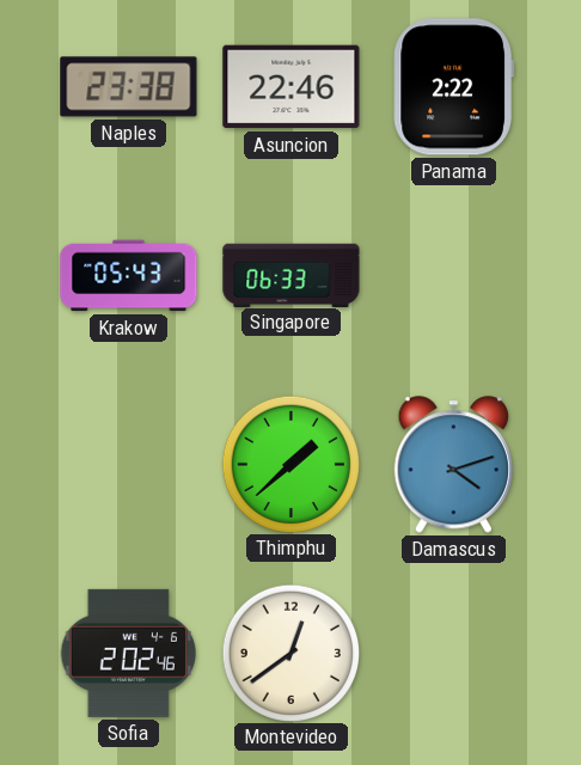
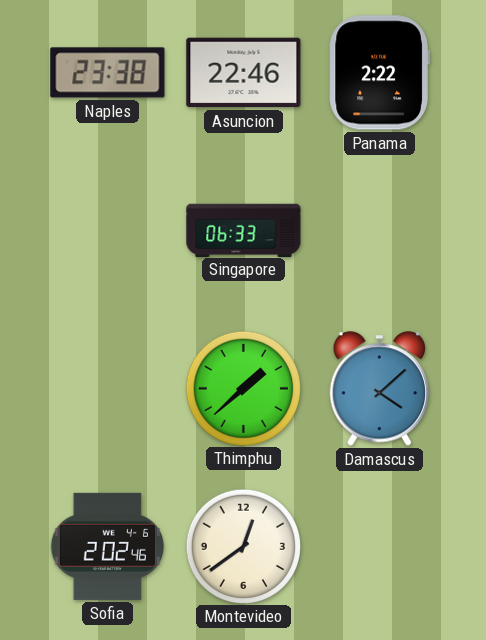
Krakow: 05:43 -> none (129, 276)
Damascus: 4:12 -> 4:08 (380, 389)
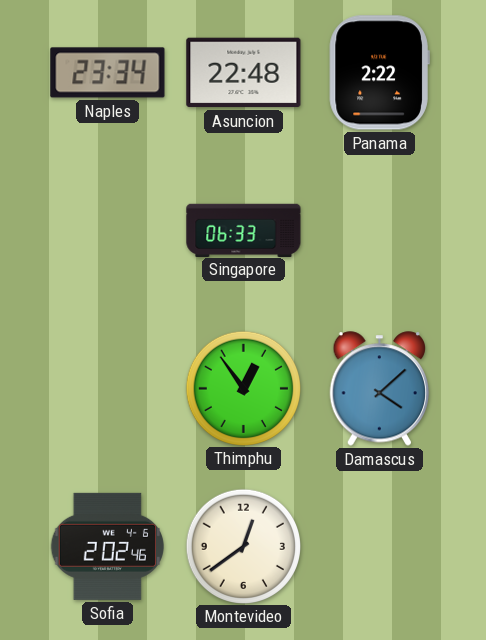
Naples: 23:38 -> 23:34 (108, 73)
Asuncion: 22:46 -> 22:48 (244, 73)
Thimphu: 1:38 -> 12:54 (243, 388)
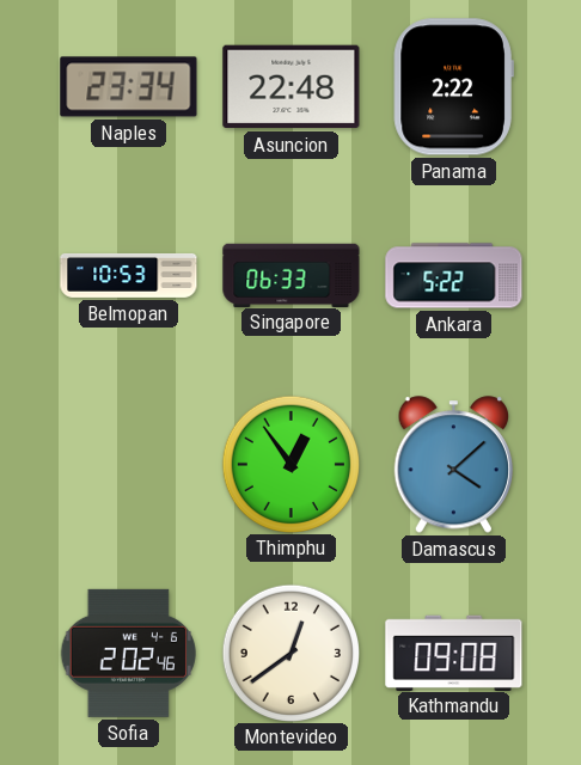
Belmopan: none -> 10:53 (129, 275)
Ankara: none -> 5:22 (454, 276)
Kathmandu: none -> 09:08 (454, 653)
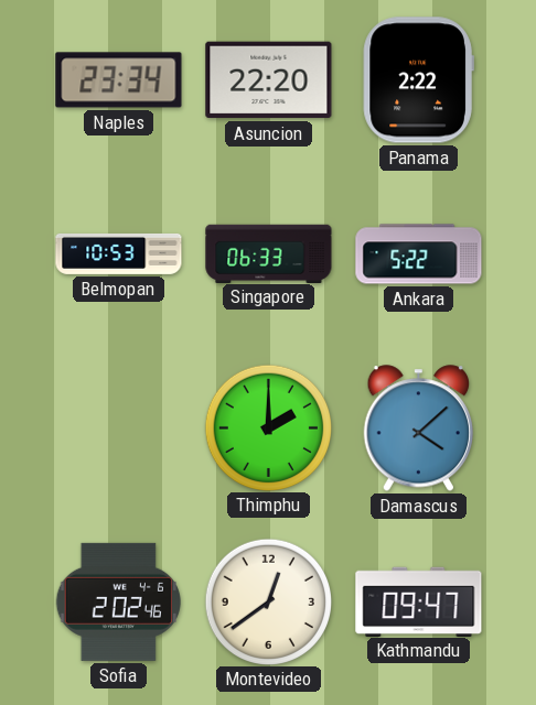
Asuncion: 22:48 -> 22:20 (269, 80)
Thimphu: 12:54 -> 2:00 (268, 427)
Kathmandu: 09:08 -> 09:47 (419, 601)
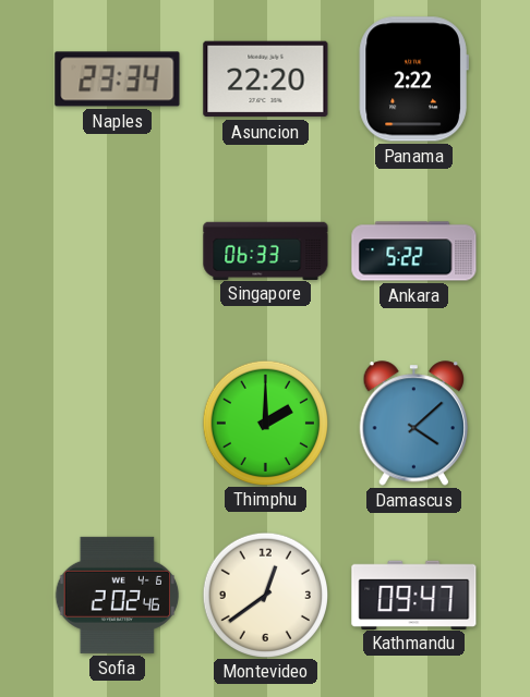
Belmopan: 10:53 -> none (119, 253)
